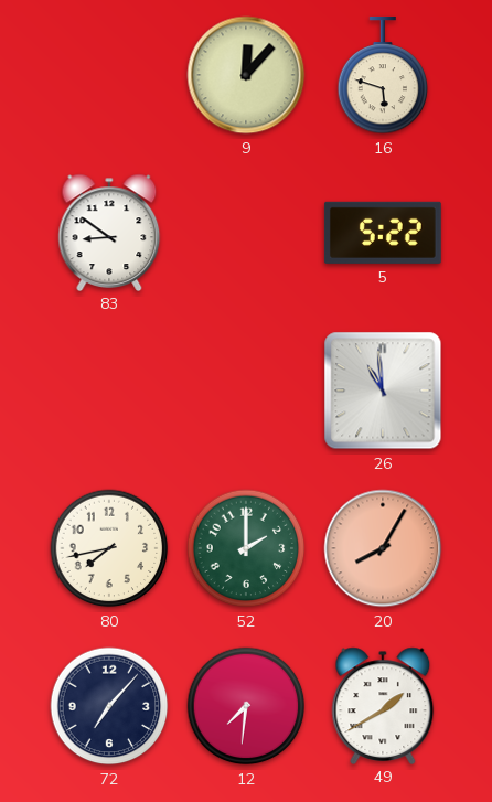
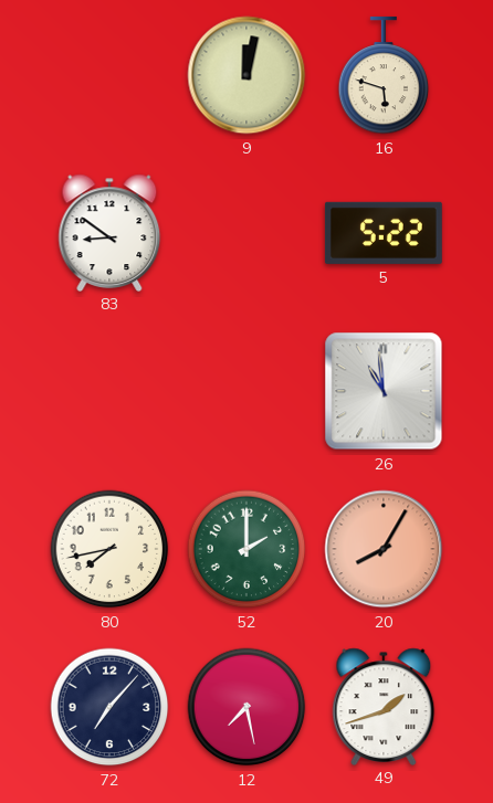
9: 12:07 -> 12:02 (246, 75)
12: 7:31 -> 7:28 (246, 707)
49: 1:40 -> 1:42 (384, 706)
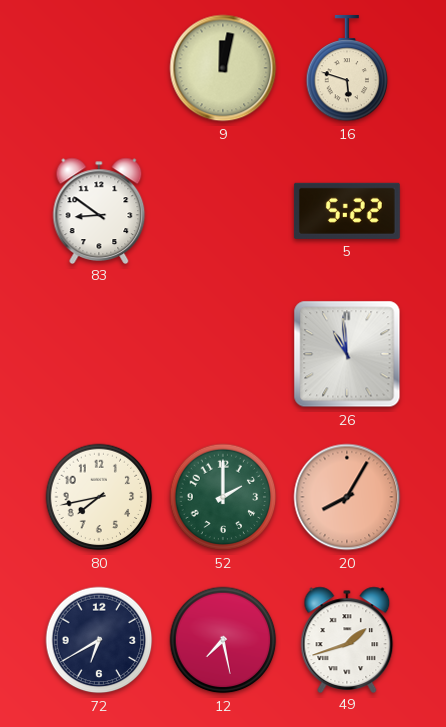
72: 7:07 -> 6:40 (99, 640)
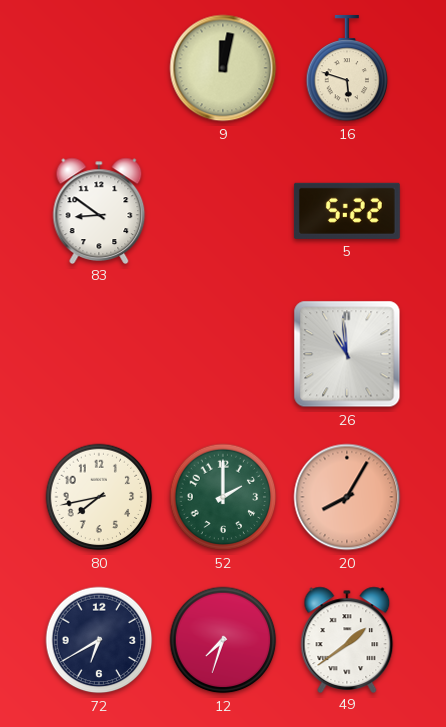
12: 7:28 -> 7:33 (223, 640)
49: 1:42 -> 1:39 (347, 639)
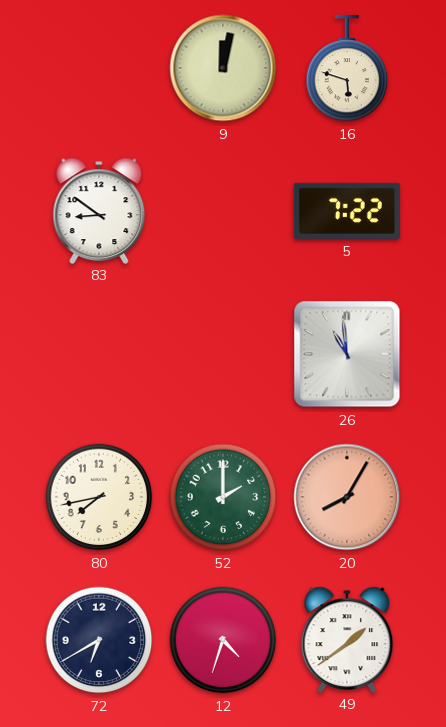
5: 5:22 -> 7:22 (347, 211)
12: 7:33 -> 4:33 (223, 640)
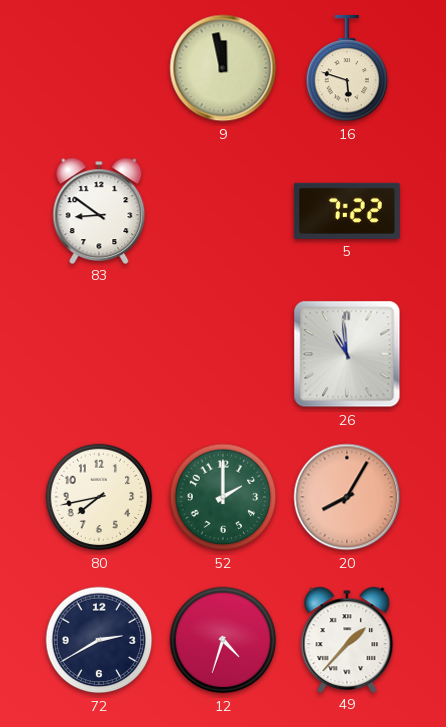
9: 12:02 -> 11:58 (223, 68)
72: 6:40 -> 2:40 (99, 640)
49: 1:39 -> 1:37 (347, 639)
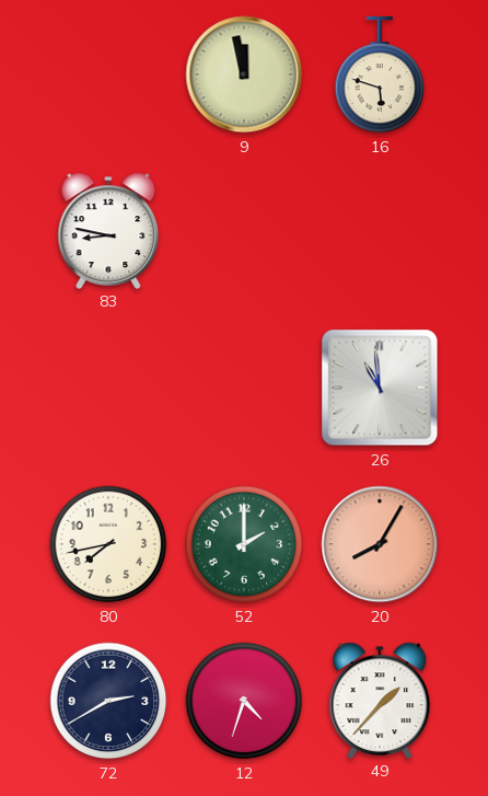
83: 8:51 -> 8:47 (108, 230)
5: 7:22 -> none (347, 211)
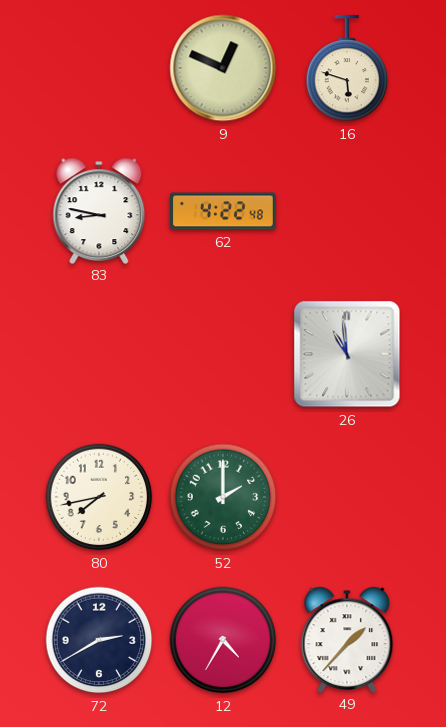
9: 11:58 -> 12:49 (223, 68)
62: none -> 4:22 (224, 211)
20: 8:05 -> none (380, 544)
12: 4:33 -> 4:35 (223, 640)
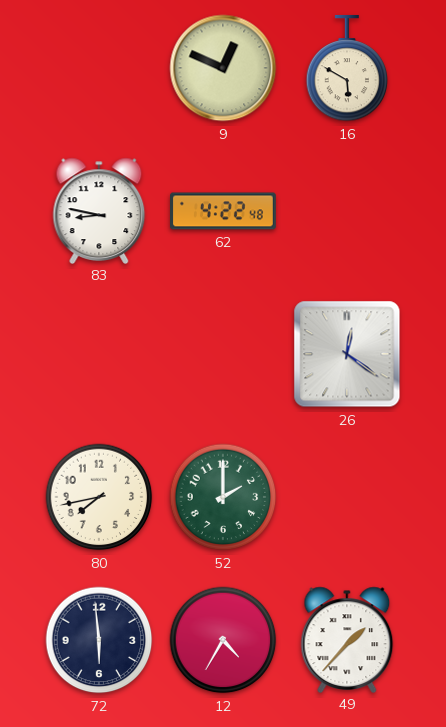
16: 5:48 -> 5:50 (347, 68)
26: 10:59 -> 12:21 (347, 354)
72: 2:40 -> 5:59 (99, 640)
